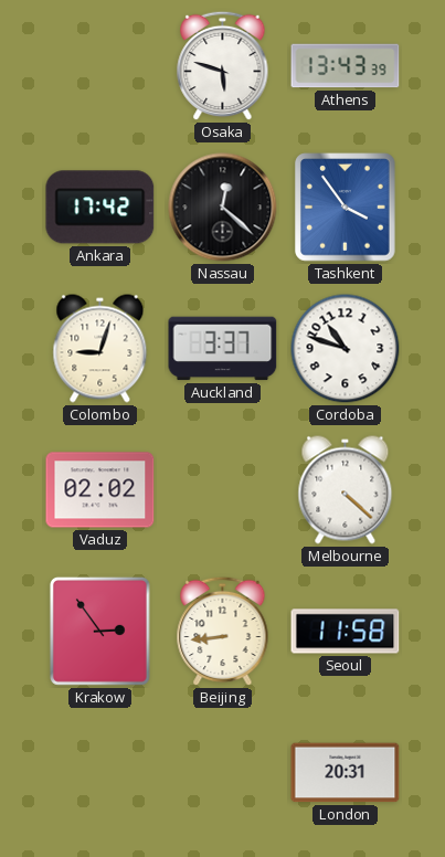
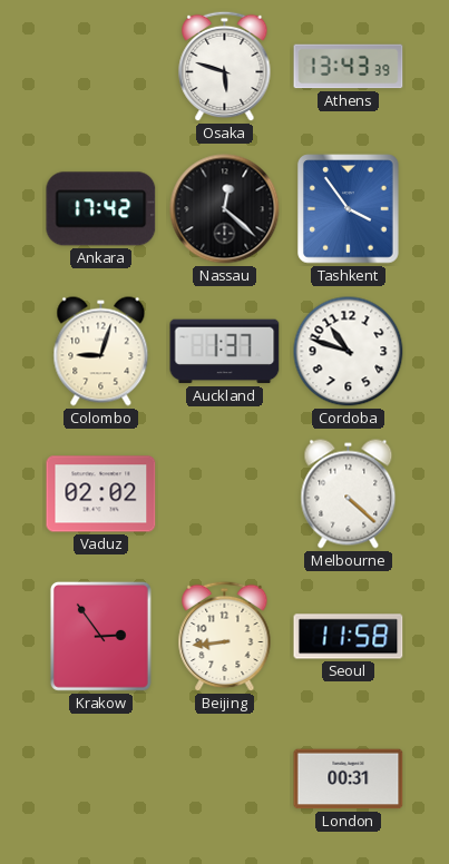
Auckland: 3:37 -> 1:37 (225, 352)
London: 20:31 -> 00:31 (349, 779)
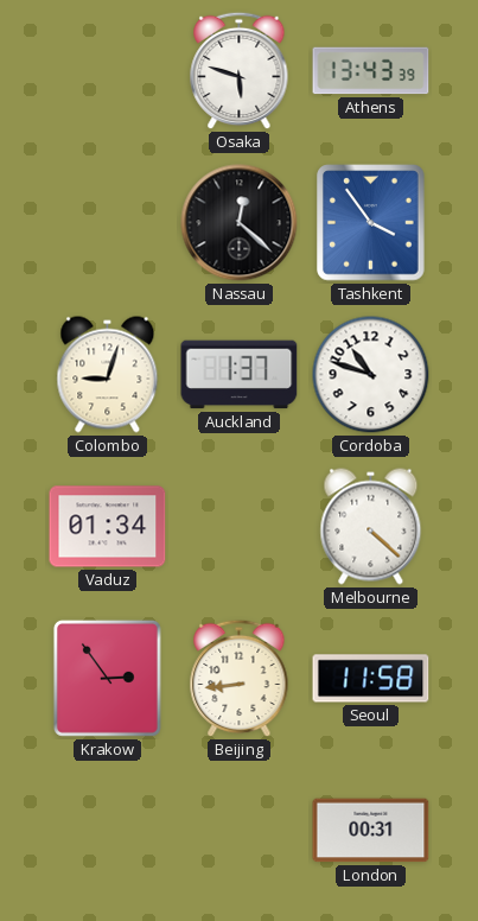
Ankara: 17:42 -> none (101, 209)
Vaduz: 02:02 -> 01:34 (108, 527)
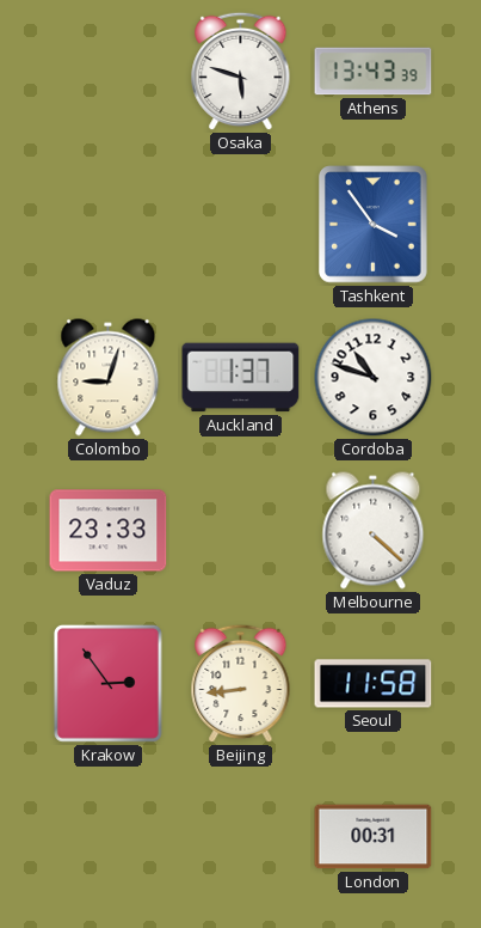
Nassau: 12:22 -> none (240, 223)
Vaduz: 01:34 -> 23:33 (109, 531)
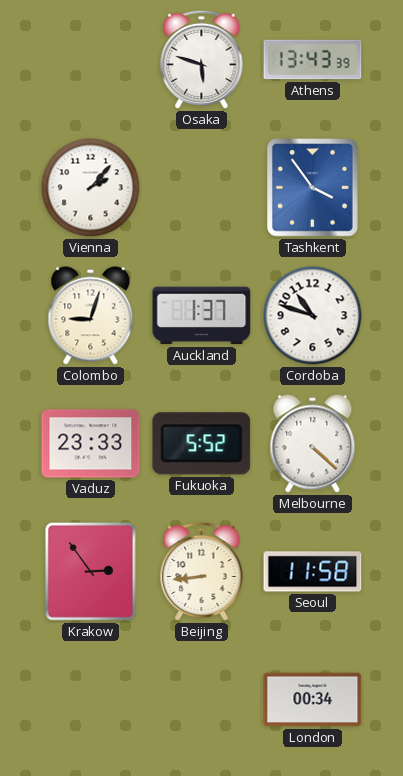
Vienna: none -> 2:07 (91, 188)
Fukuoka: none -> 5:52 (202, 444)
London: 00:31 -> 00:34 (313, 700)
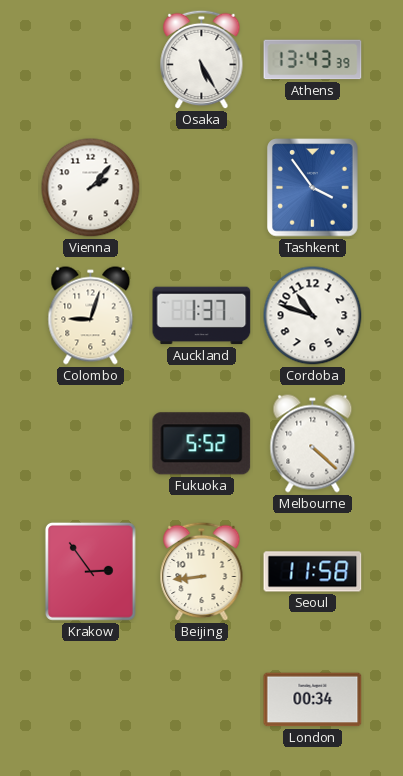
Osaka: 5:48 -> 5:25 (202, 60)
Vaduz: 23:33 -> none (91, 444)
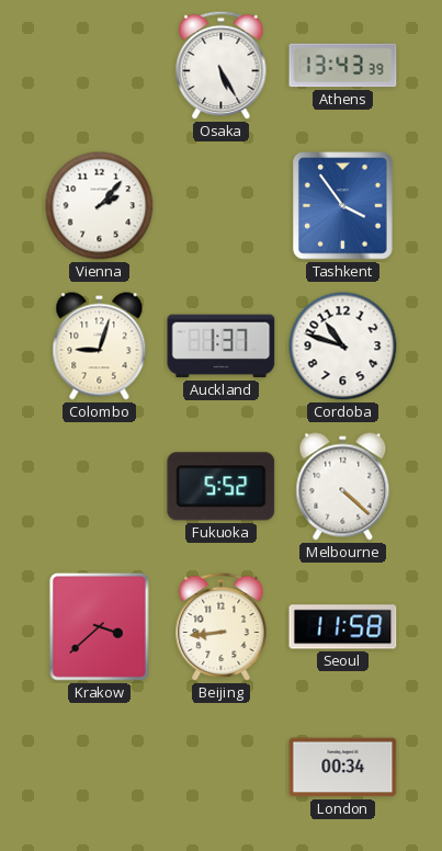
Krakow: 2:54 -> 3:38 (99, 626)
